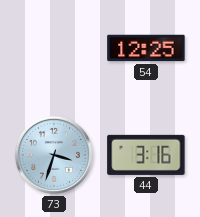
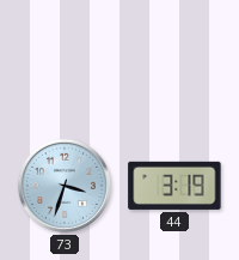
54: 12:25 -> none (146, 48)
44: 3:16 -> 3:19 (174, 186)
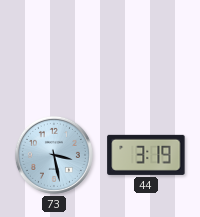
73: 3:33 -> 3:28 (54, 155)
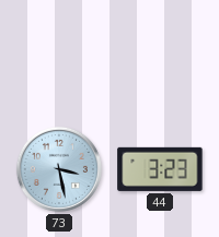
44: 3:19 -> 3:23 (160, 169)
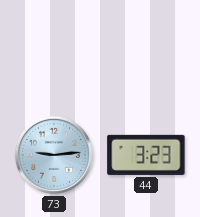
73: 3:28 -> 9:14 (54, 155)
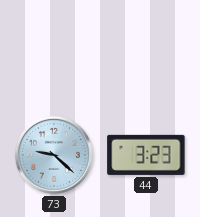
73: 9:14 -> 9:22 (54, 155)
